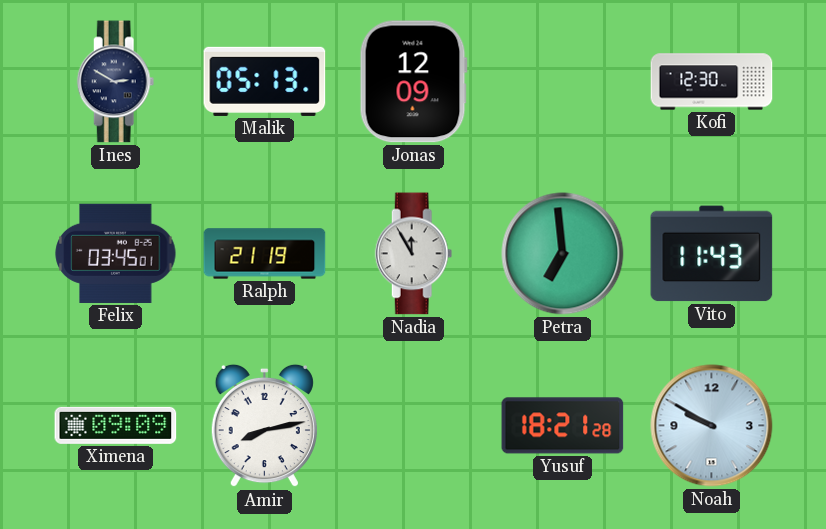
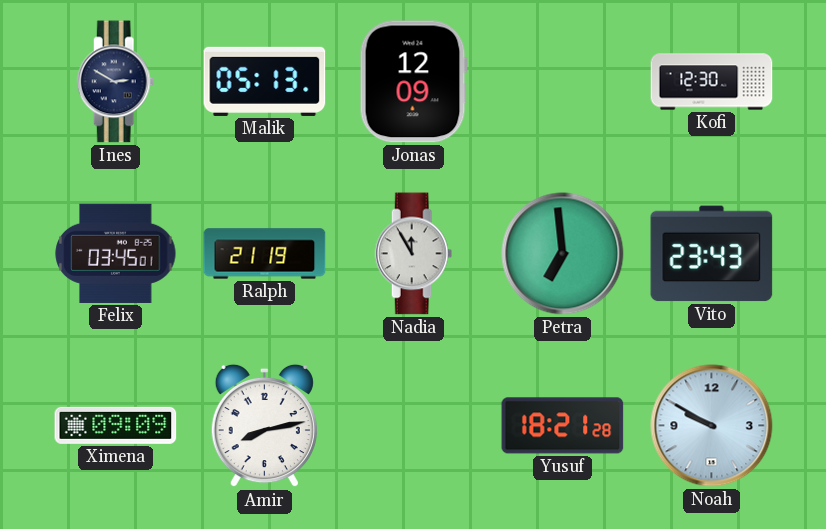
Vito: 11:43 -> 23:43 (712, 254)
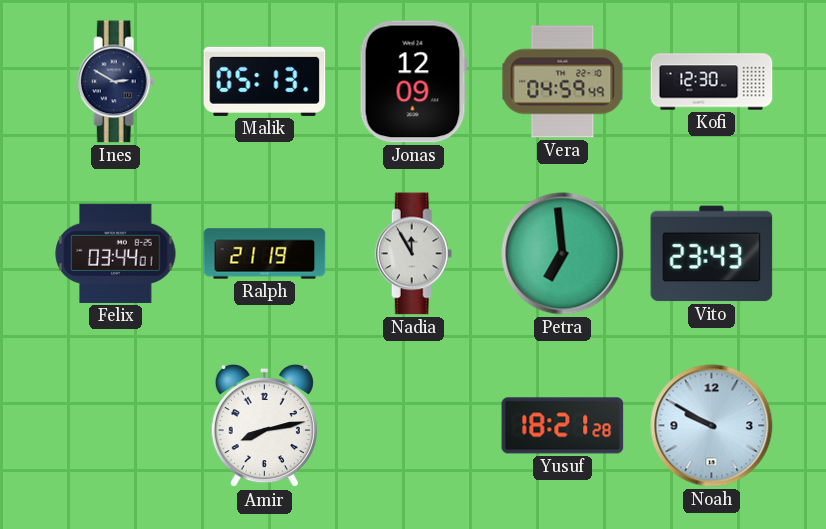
Vera: none -> 04:59 (563, 82)
Felix: 03:45 -> 03:44 (116, 253)
Ximena: 09:09 -> none (116, 425)
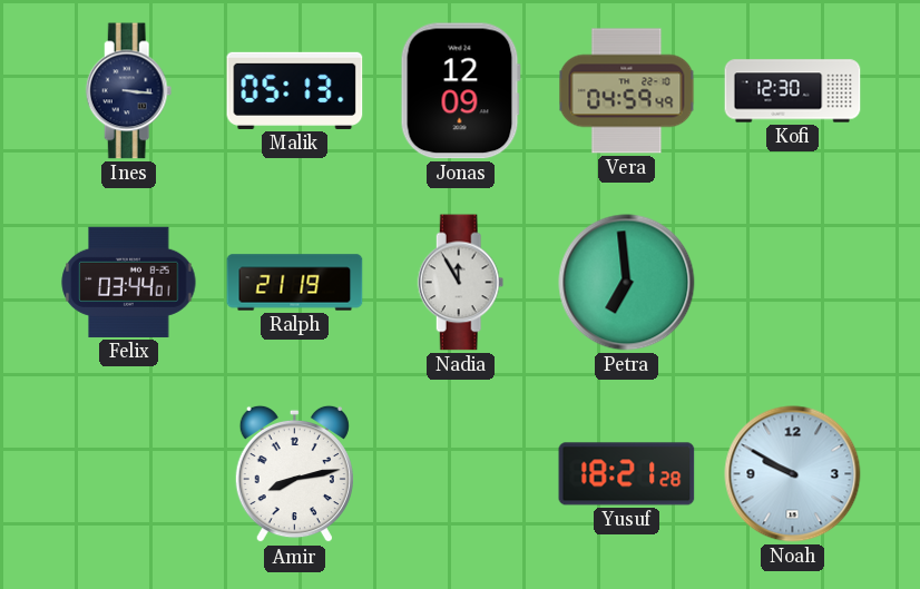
Ines: 2:50 -> 3:16 (129, 91)
Vito: 23:43 -> none (712, 254)
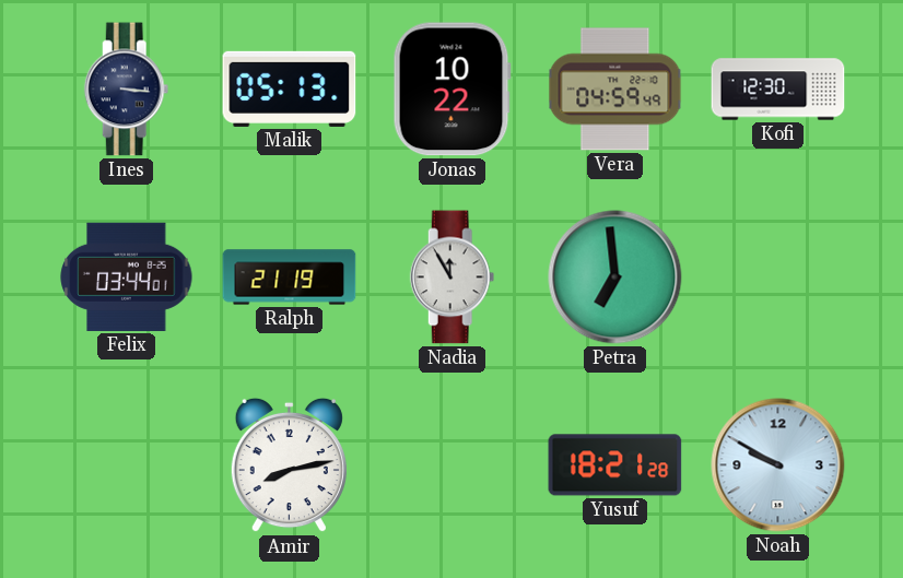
Jonas: 12:09 -> 10:22 (451, 90)
